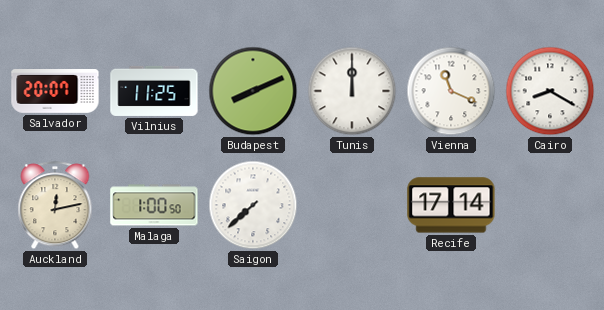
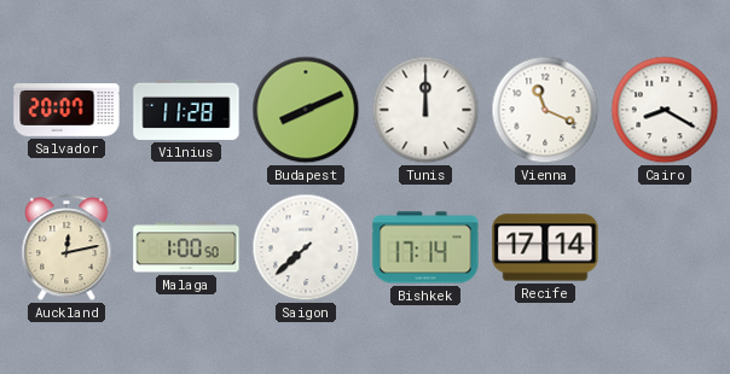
Vilnius: 11:25 -> 11:28 (186, 110)
Bishkek: none -> 17:14 (425, 247)
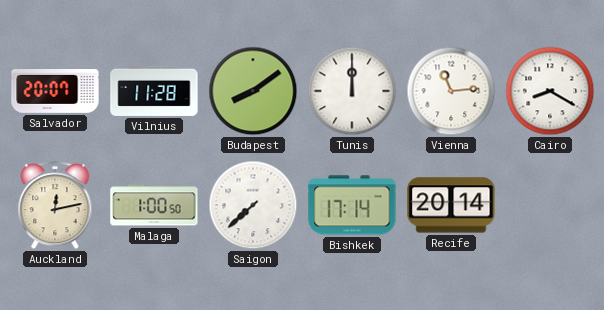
Budapest: 8:11 -> 8:09 (253, 91)
Vienna: 11:19 -> 11:14 (451, 91)
Recife: 17:14 -> 20:14 (451, 205)
